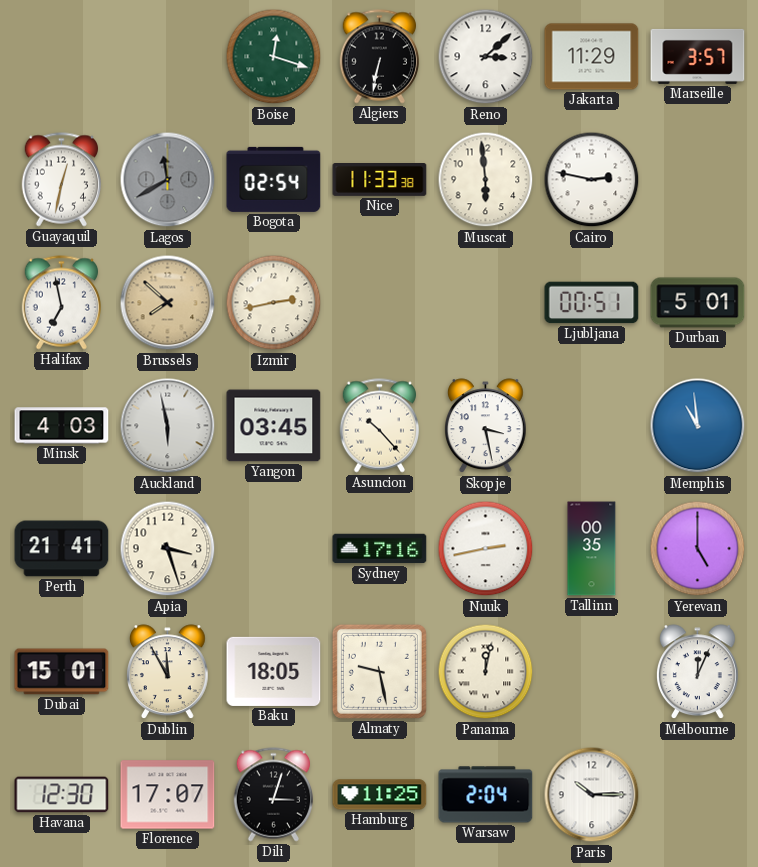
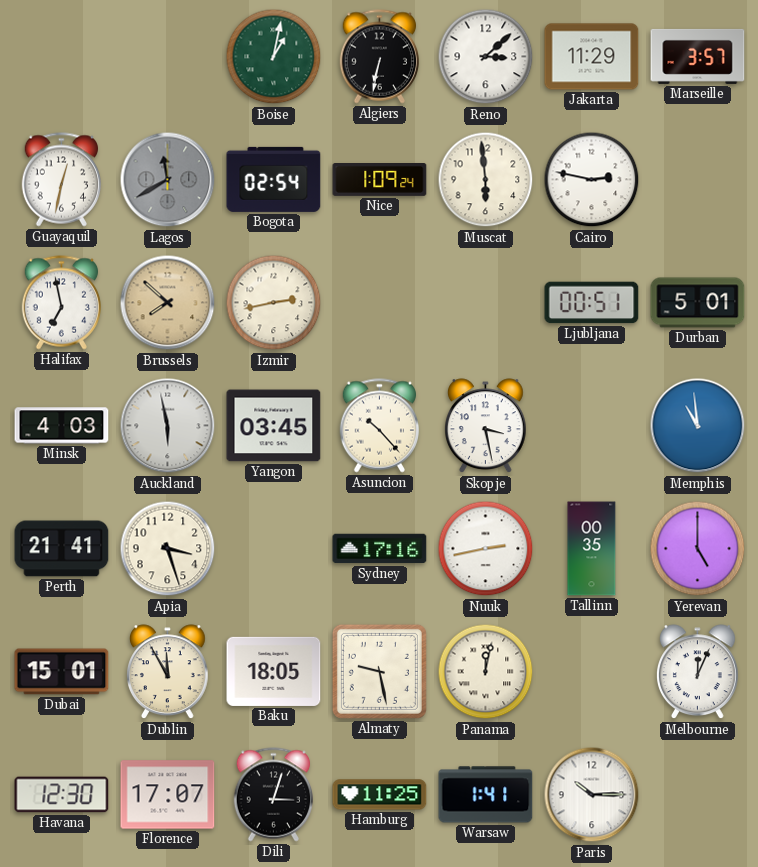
Boise: 12:18 -> 1:02 (274, 57)
Nice: 11:33 -> 1:09 (380, 180)
Warsaw: 2:04 -> 1:41 (486, 795)
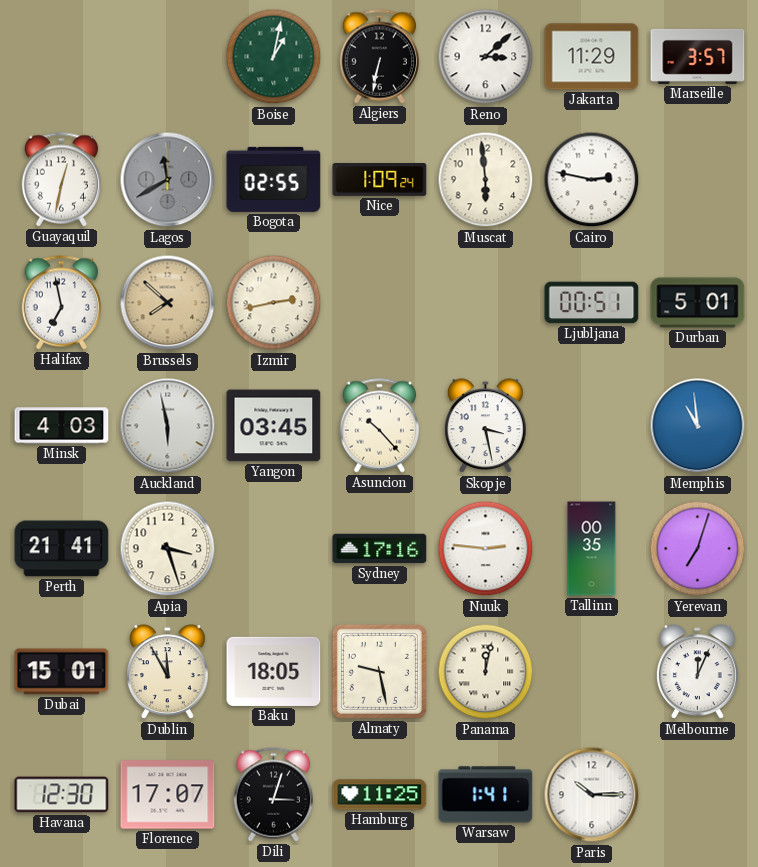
Bogota: 02:54 -> 02:55 (274, 179)
Nuuk: 2:43 -> 2:46 (486, 549)
Yerevan: 5:00 -> 7:03 (698, 549)
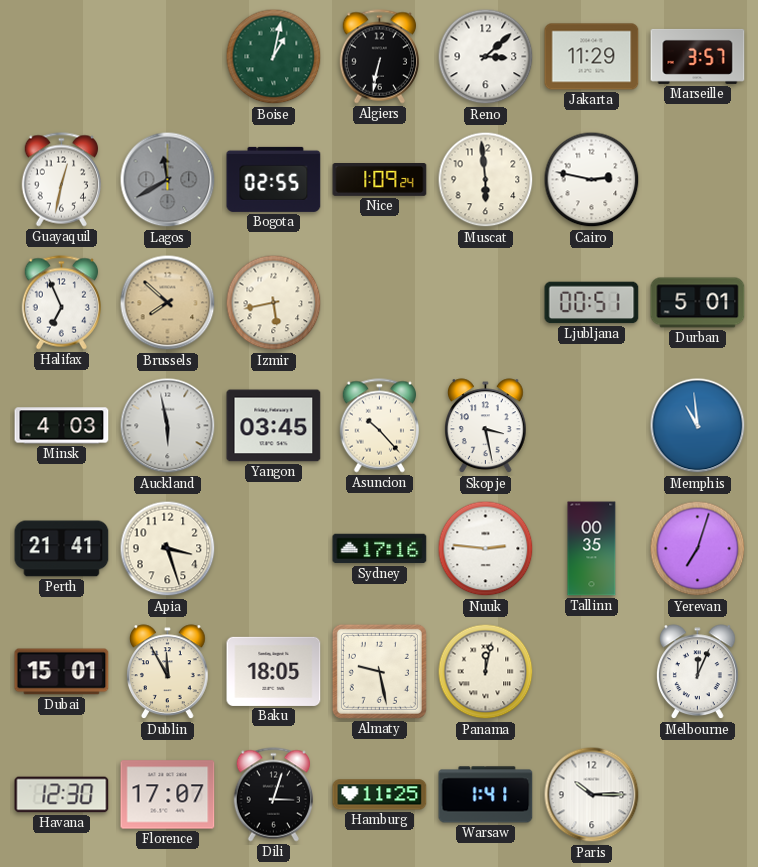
Halifax: 6:58 -> 6:56 (61, 303)
Izmir: 2:43 -> 5:43 (274, 303)
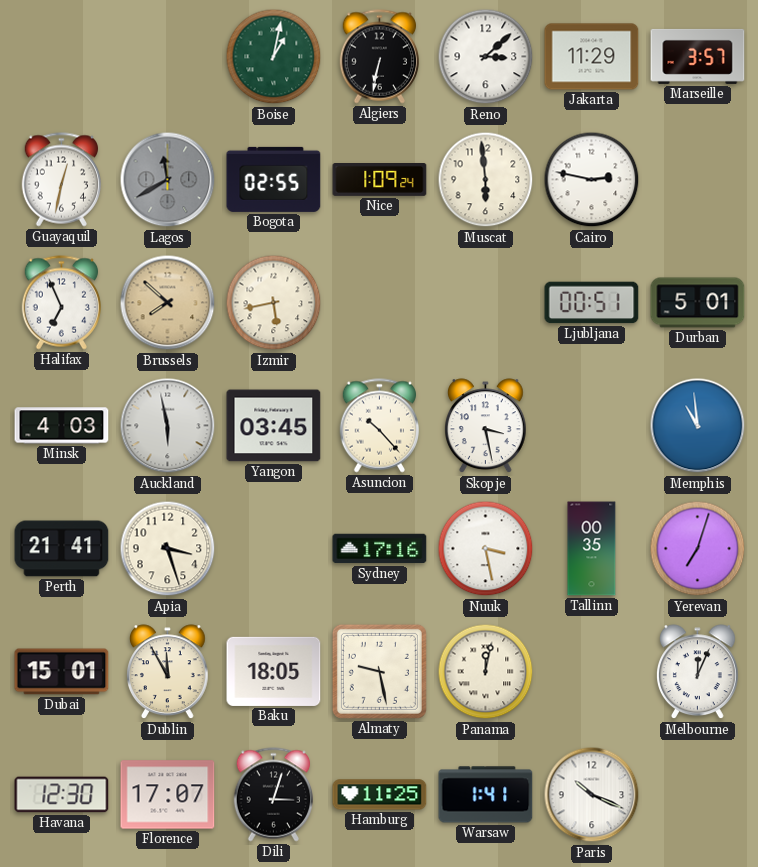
Nuuk: 2:46 -> 3:28 (486, 549)
Paris: 10:15 -> 10:19 (592, 795)
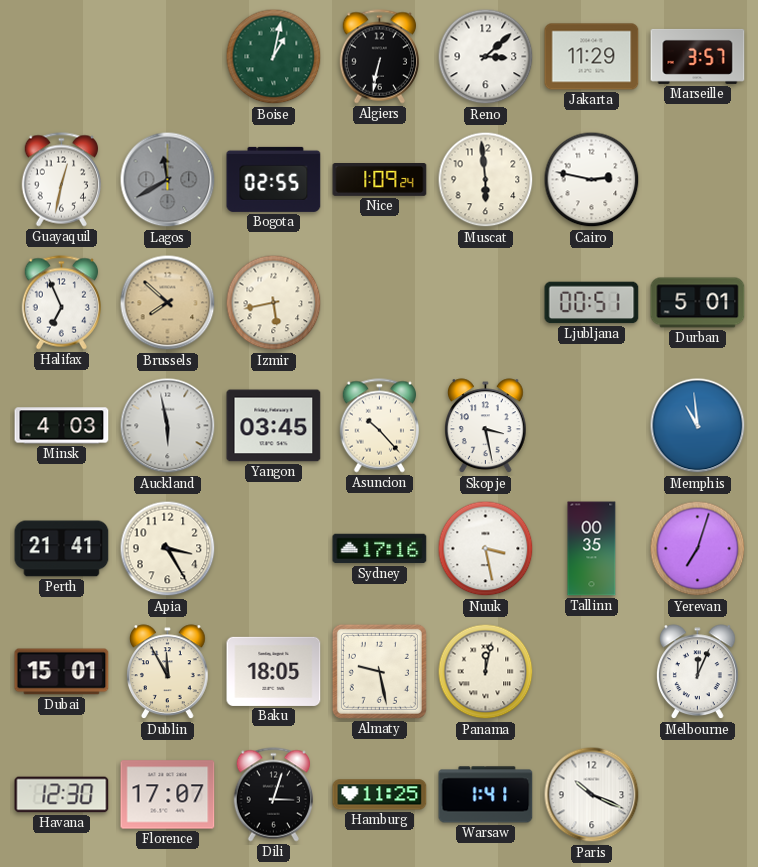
Apia: 3:27 -> 3:25 (168, 549)
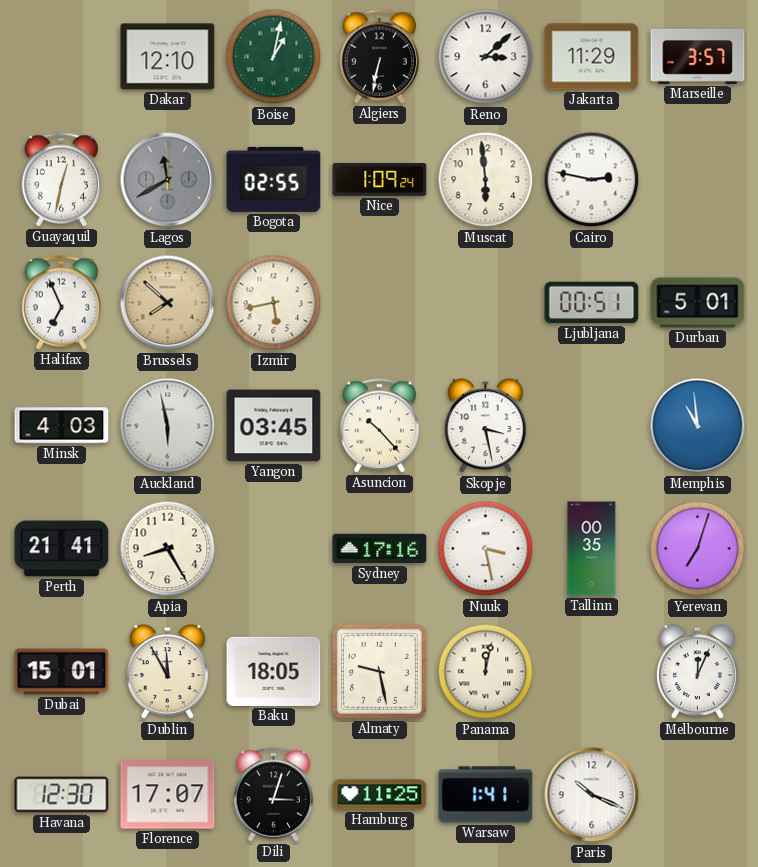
Dakar: none -> 12:10 (168, 57)
Apia: 3:25 -> 8:25 (168, 549)
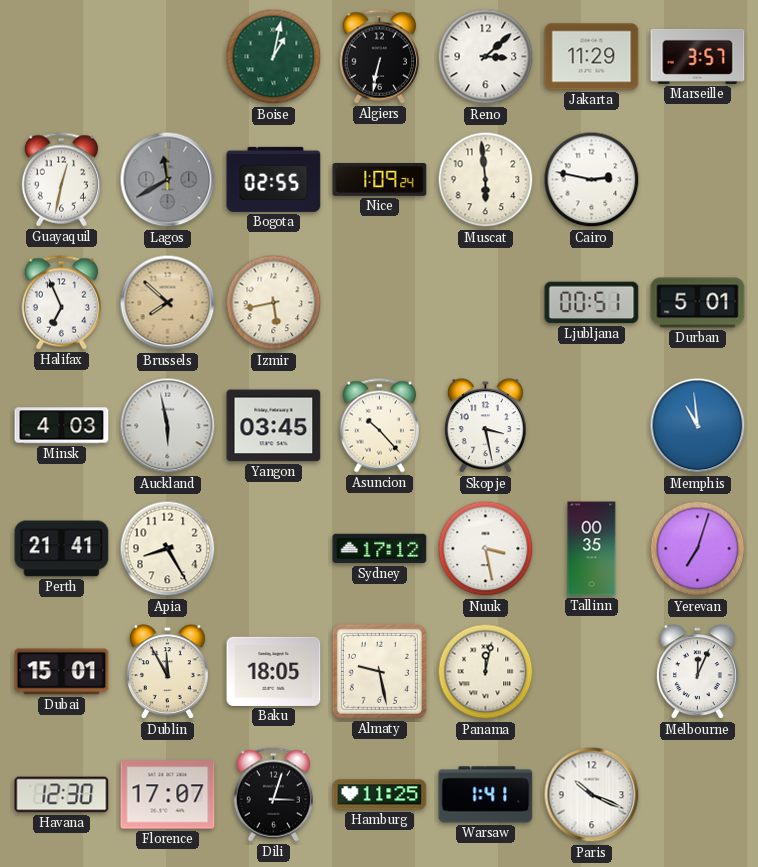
Dakar: 12:10 -> none (168, 57)
Sydney: 17:16 -> 17:12 (380, 549)
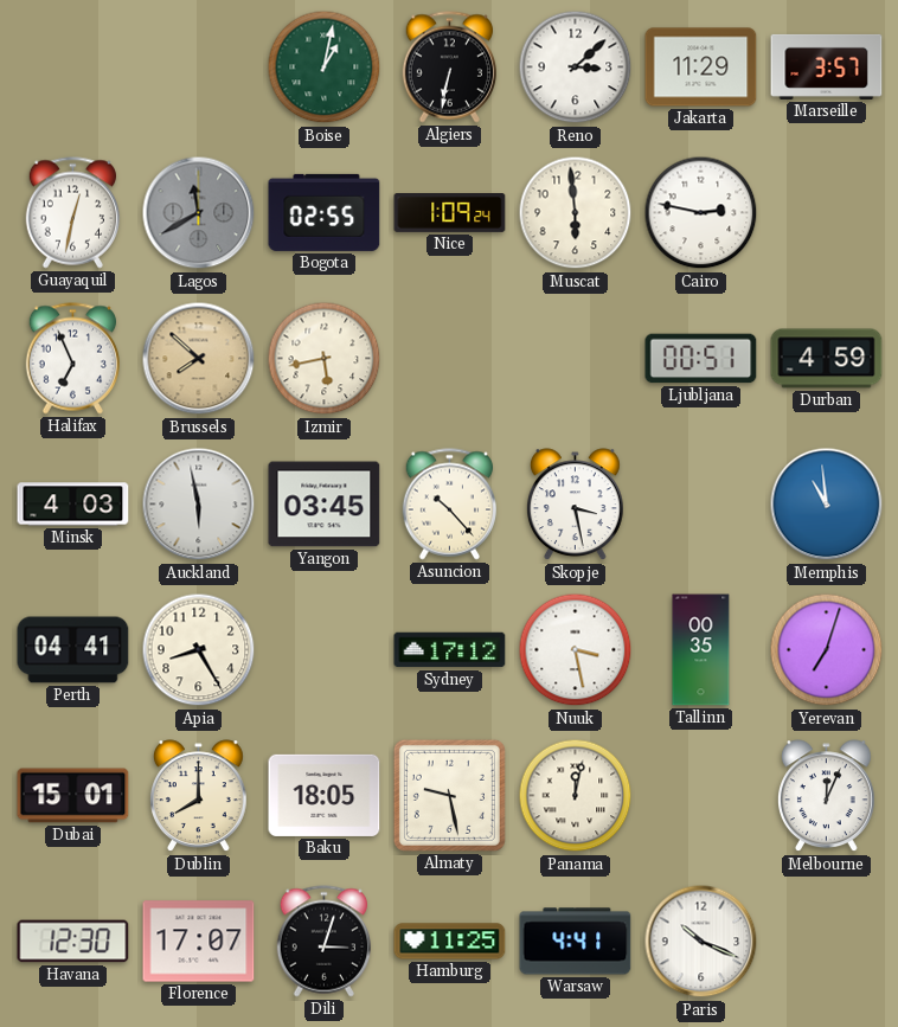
Durban: 5:01 -> 4:59 (827, 359)
Perth: 21:41 -> 04:41 (73, 650)
Dublin: 11:55 -> 8:00 (198, 796)
Warsaw: 1:41 -> 4:41 (576, 942)
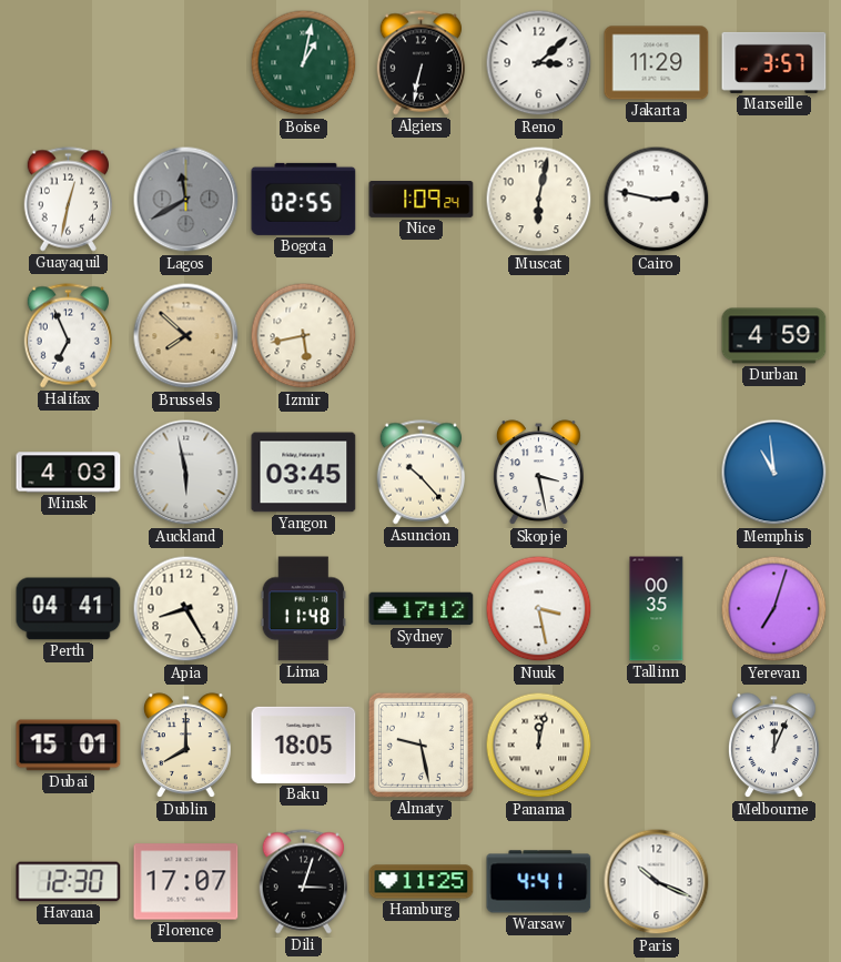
Muscat: 5:59 -> 6:02 (539, 200)
Ljubljana: 00:51 -> none (701, 359)
Lima: none -> 11:48 (304, 609)
